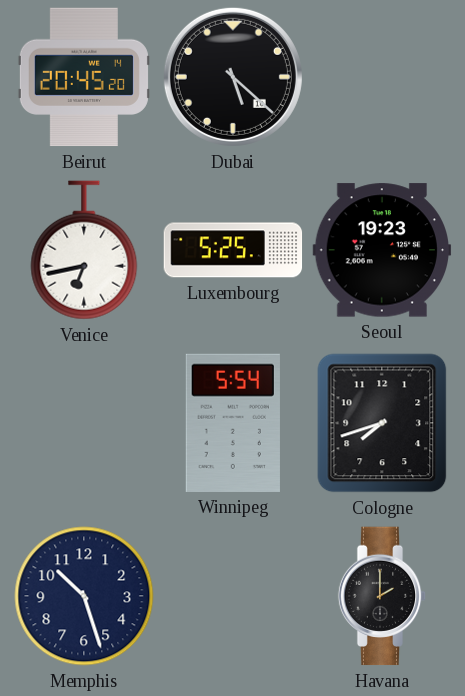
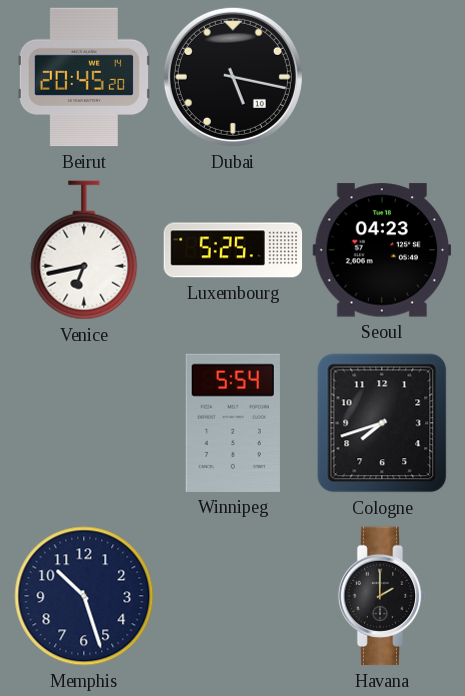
Dubai: 5:22 -> 5:17 (233, 77)
Seoul: 19:23 -> 04:23 (382, 250)
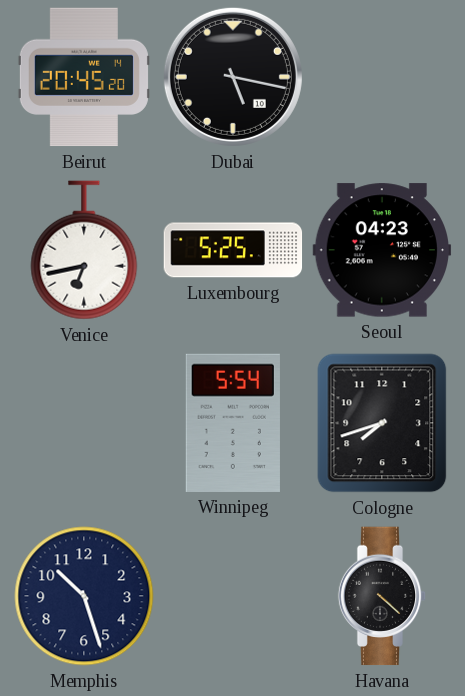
Havana: 2:00 -> 4:22 (382, 596)
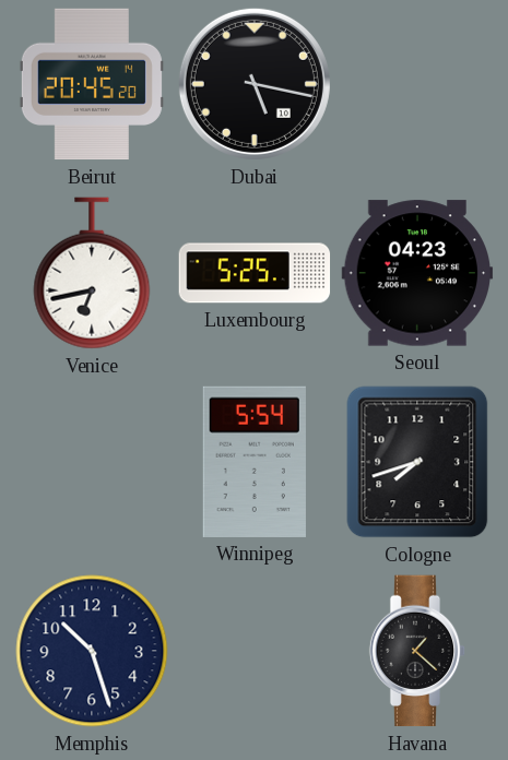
Havana: 4:22 -> 1:22 (417, 651)
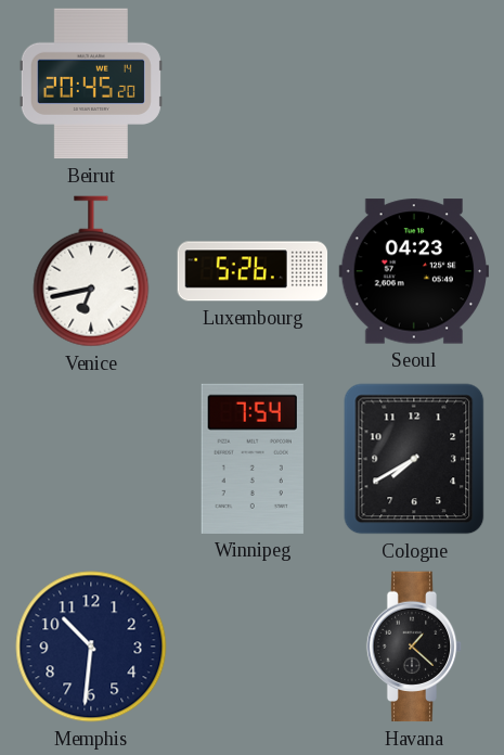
Dubai: 5:17 -> none (255, 84)
Luxembourg: 5:25 -> 5:26 (253, 271)
Winnipeg: 5:54 -> 7:54 (253, 459)
Cologne: 7:42 -> 7:40 (414, 459)
Memphis: 10:27 -> 10:31 (91, 647)
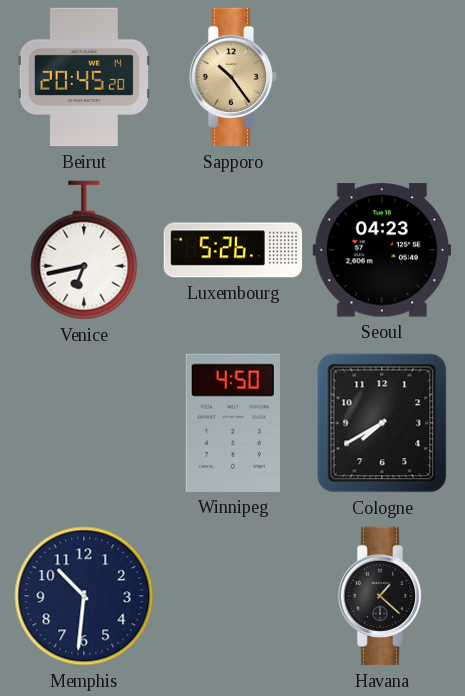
Sapporo: none -> 10:24 (233, 77)
Winnipeg: 7:54 -> 4:50 (233, 423)
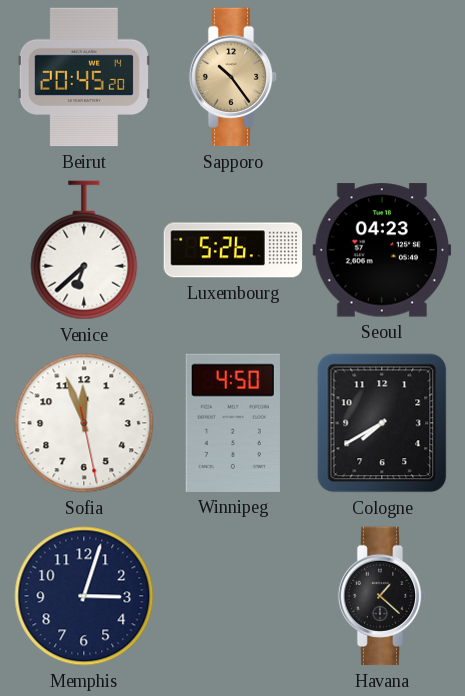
Venice: 6:43 -> 6:38 (84, 250)
Sofia: none -> 11:56 (84, 423)
Memphis: 10:31 -> 3:03 (84, 596)
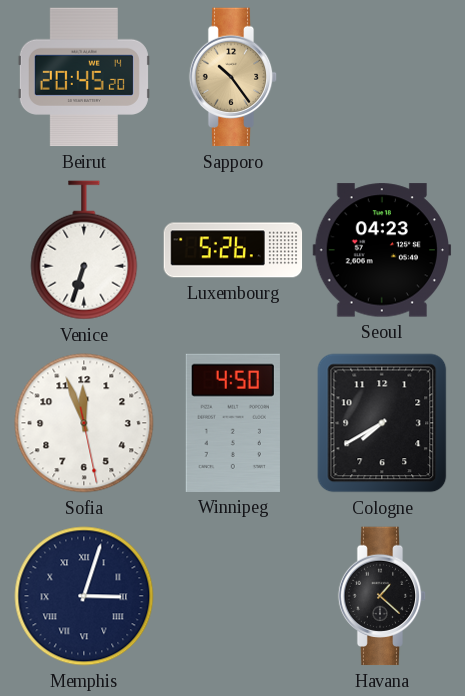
Venice: 6:38 -> 6:33 (84, 250)
Memphis numerals: Arabic -> Roman (84, 596)
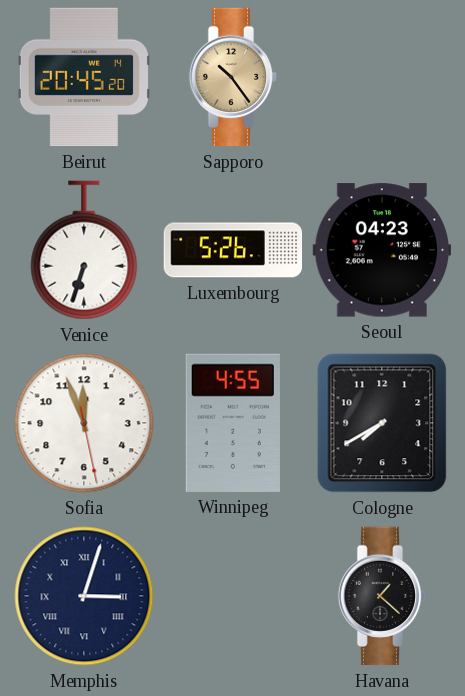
Winnipeg: 4:50 -> 4:55 (233, 423)
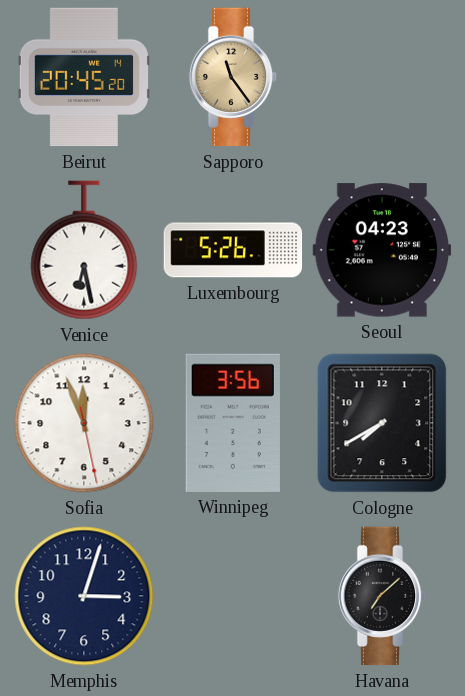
Sapporo: 10:24 -> 11:24 (233, 77)
Venice: 6:33 -> 6:28 (84, 250)
Winnipeg: 4:55 -> 3:56 (233, 423)
Memphis numerals: Roman -> Arabic (84, 596)
Havana: 1:22 -> 7:08 (382, 596)
